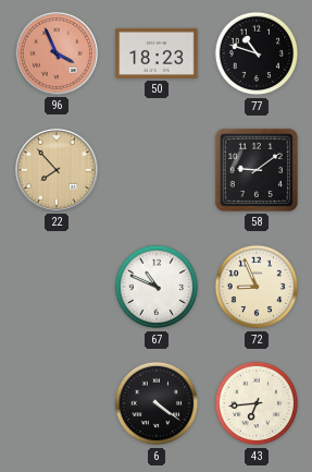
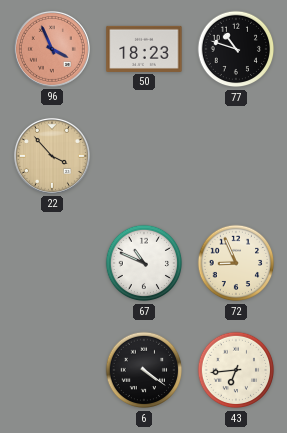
22: 7:53 -> 3:53 (52, 156)
58: 9:09 -> none (257, 170)
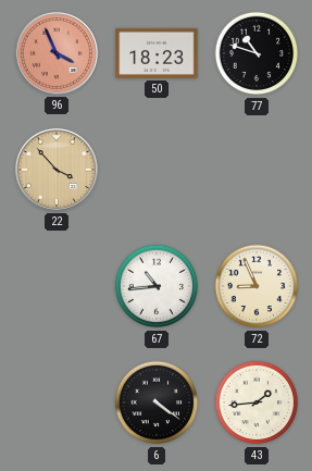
67: 10:49 -> 10:44 (157, 286)
43: 6:44 -> 1:44 (257, 402)
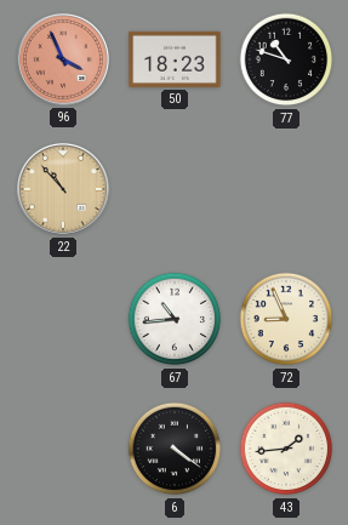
22: 3:53 -> 10:53 (63, 189)
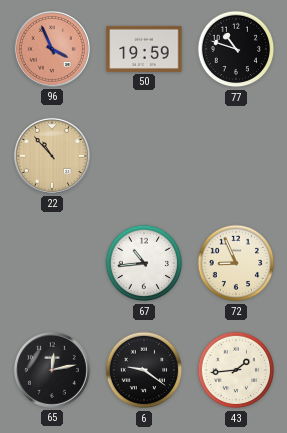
50: 18:23 -> 19:59 (144, 49)
65: none -> 12:13 (52, 370)
6: 4:21 -> 9:21 (144, 370)
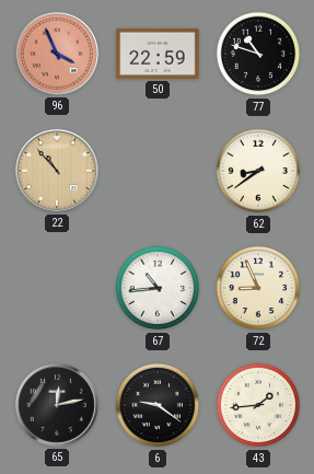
50: 19:59 -> 22:59 (158, 54)
62: none -> 8:39 (258, 171)
